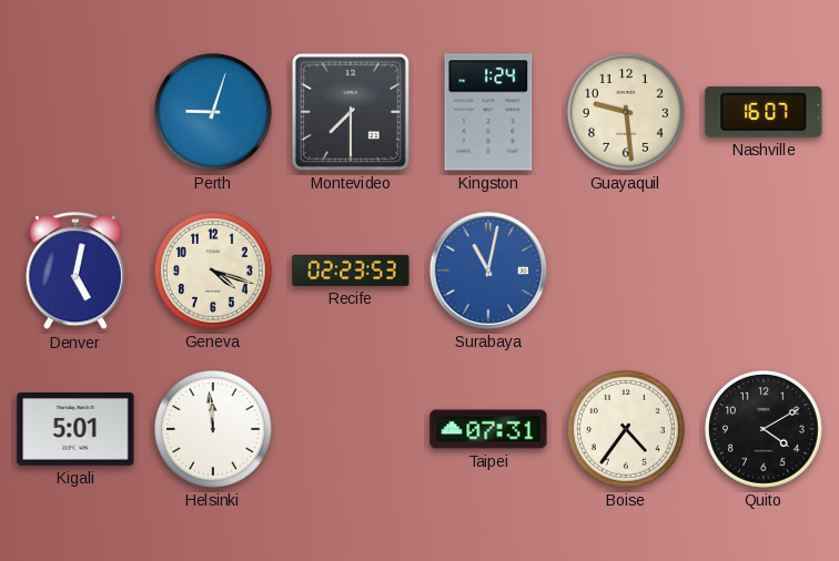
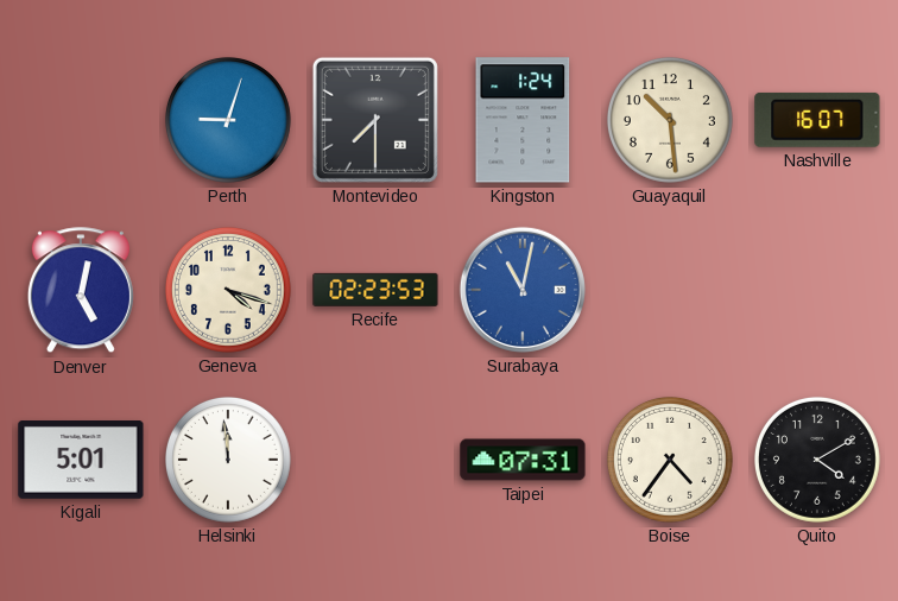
Guayaquil: 9:29 -> 10:29 (670, 120)
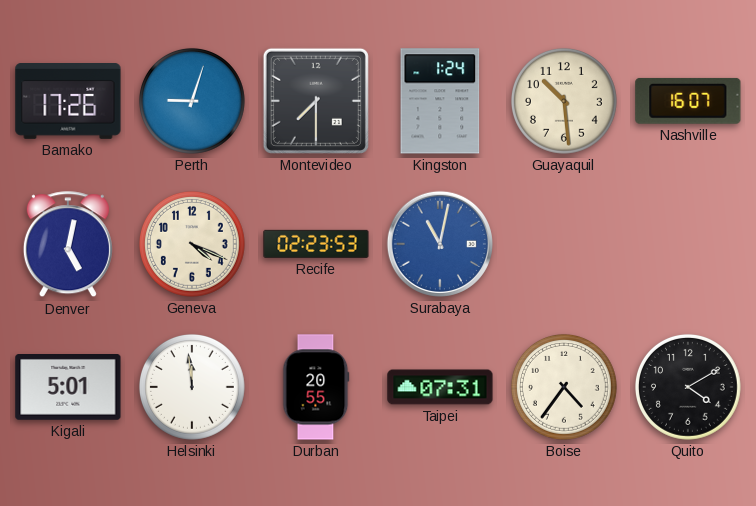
Bamako: none -> 17:26 (68, 102)
Geneva: 4:18 -> 4:19 (192, 244)
Durban: none -> 20:55 (316, 387)
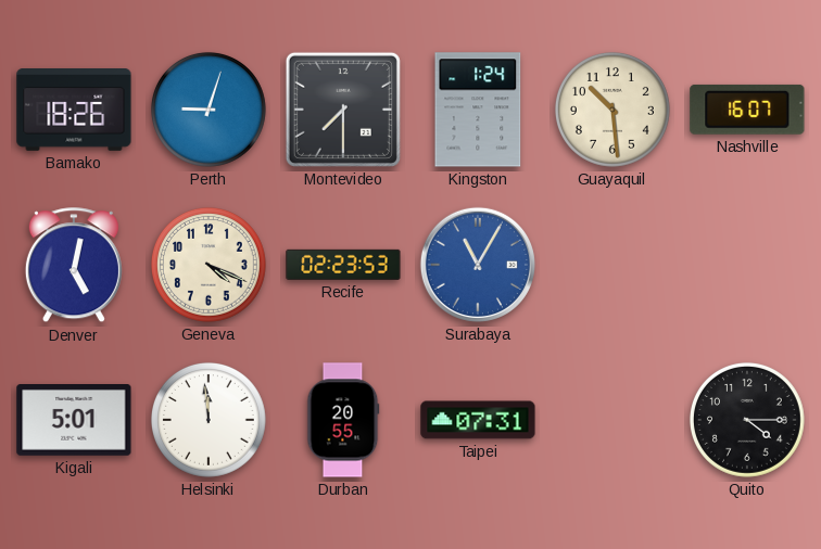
Bamako: 17:26 -> 18:26 (74, 111)
Surabaya: 11:02 -> 11:05 (478, 265)
Boise: 4:36 -> none (564, 387)
Quito: 4:10 -> 4:15 (747, 420)
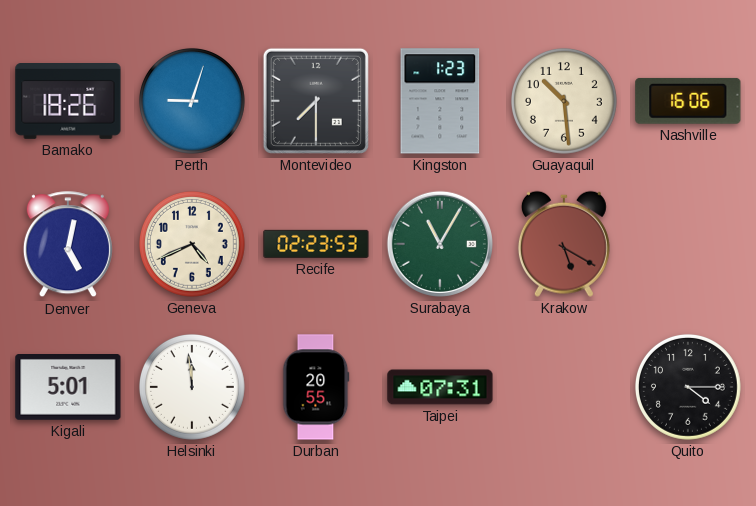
Kingston: 1:24 -> 1:23 (440, 101)
Nashville: 16:07 -> 16:06 (688, 101)
Geneva: 4:19 -> 4:41 (192, 244)
Surabaya dial: blue -> green (440, 244)
Krakow: none -> 5:20 (564, 244)
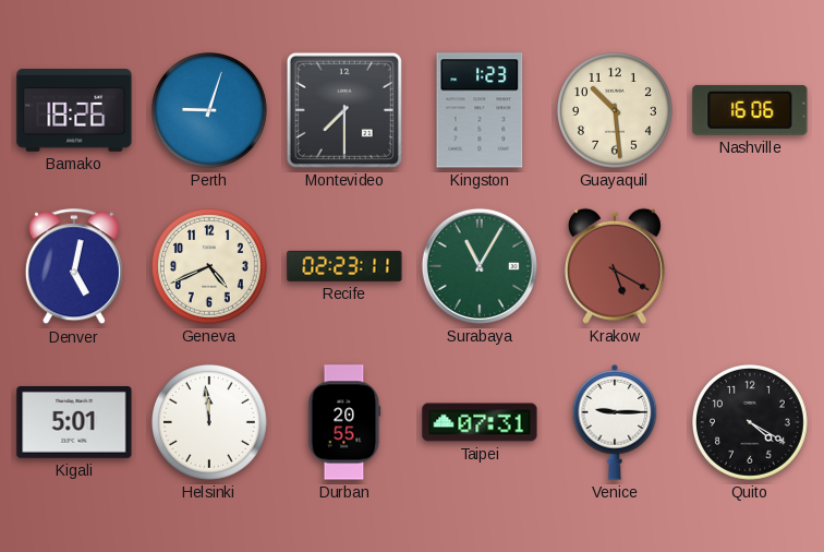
Recife: 02:23:53 -> 02:23:11 (344, 266)
Venice: none -> 9:15 (615, 423)
Quito: 4:15 -> 4:20 (750, 422)
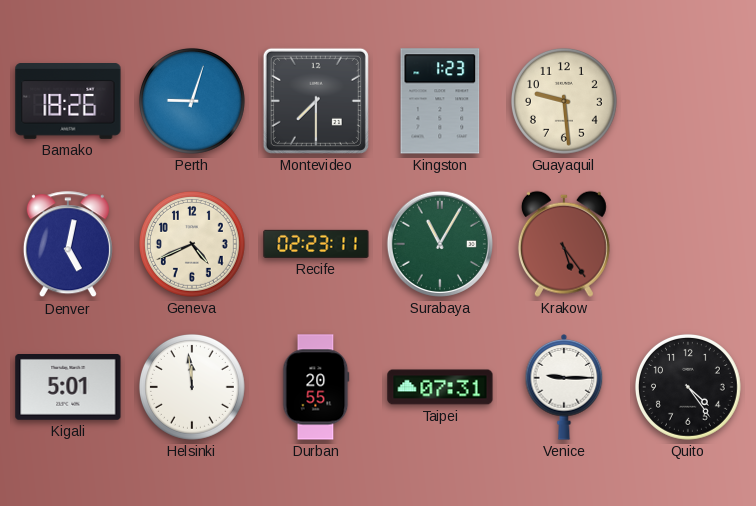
Guayaquil: 10:29 -> 9:29 (564, 101)
Nashville: 16:06 -> none (750, 110)
Krakow: 5:20 -> 5:24 (564, 244)
Quito: 4:20 -> 4:24 (688, 387)
